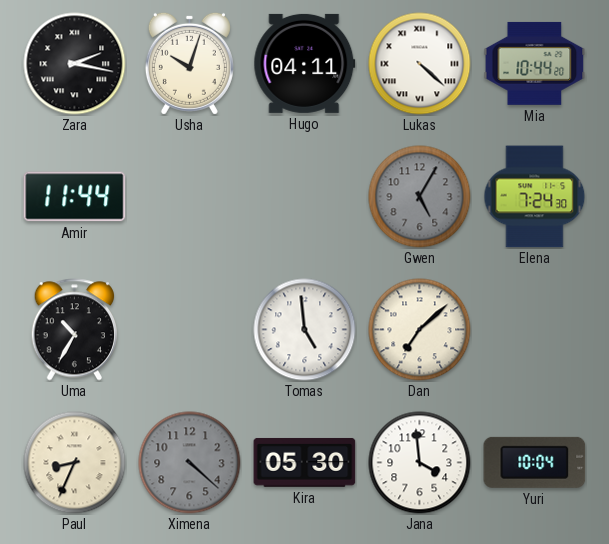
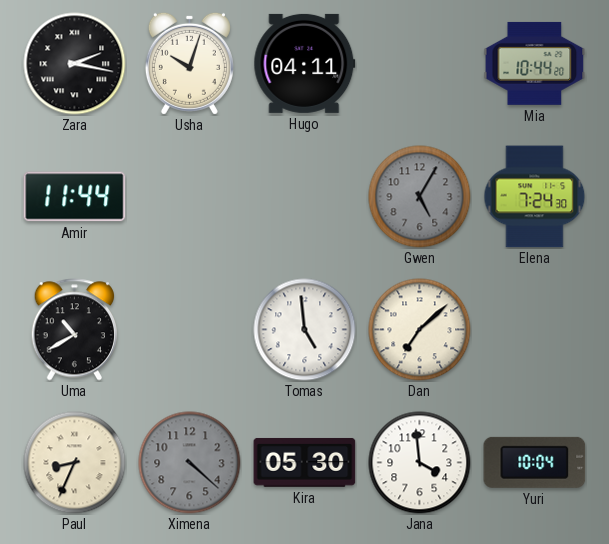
Lukas: 4:22 -> none (420, 64)
Uma: 10:35 -> 10:40 (74, 330)
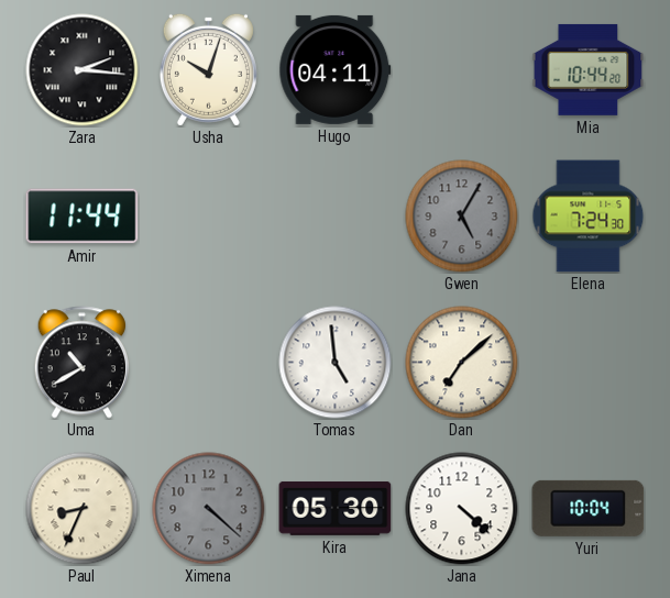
Zara: 2:17 -> 2:16 (83, 70)
Jana: 3:59 -> 4:22 (462, 509)
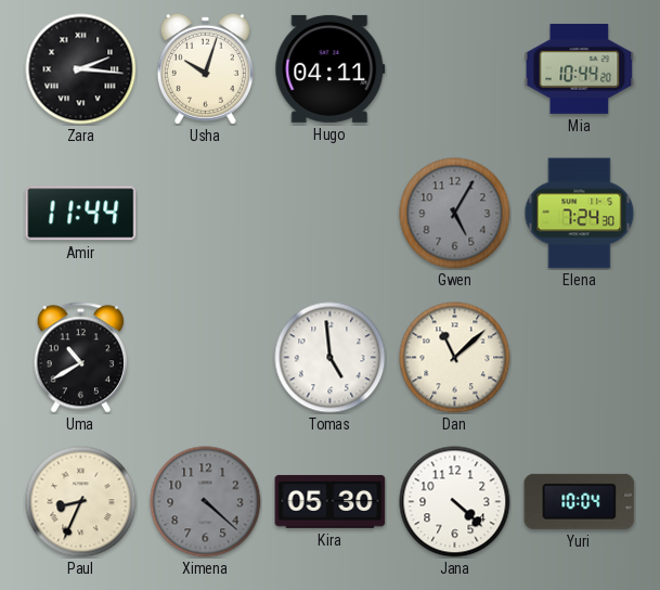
Dan: 7:08 -> 11:08 (455, 358)
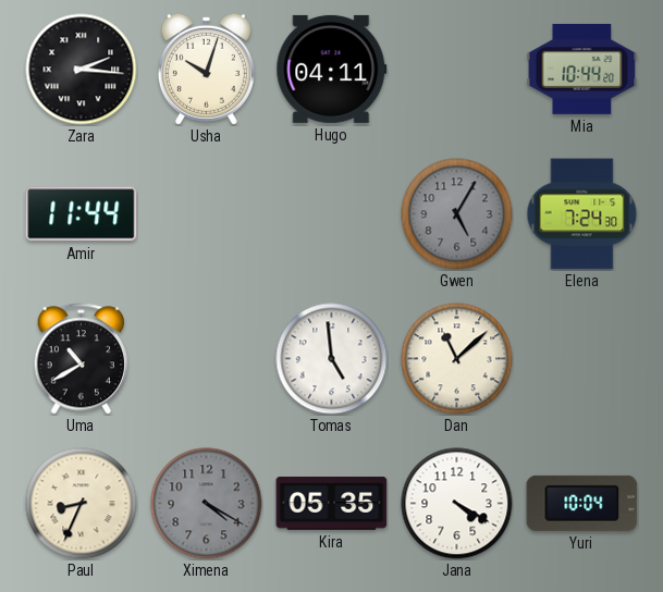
Ximena: 4:22 -> 4:20 (207, 504)
Kira: 05:30 -> 05:35 (332, 504)
Jana: 4:22 -> 4:20 (457, 504)
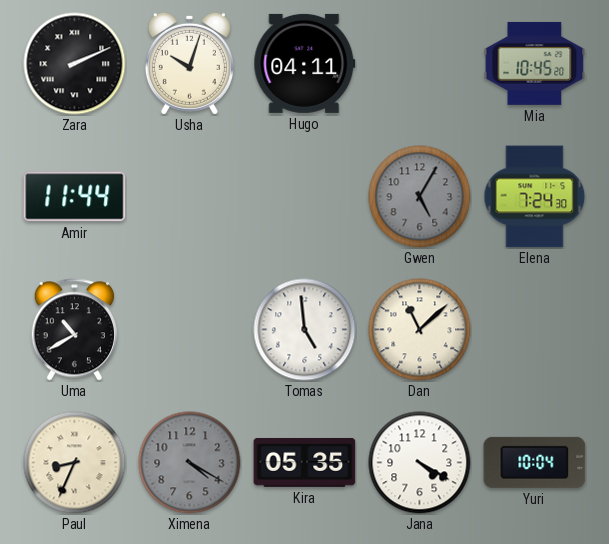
Zara: 2:16 -> 2:11 (75, 64)
Mia: 10:44 -> 10:45 (535, 63)
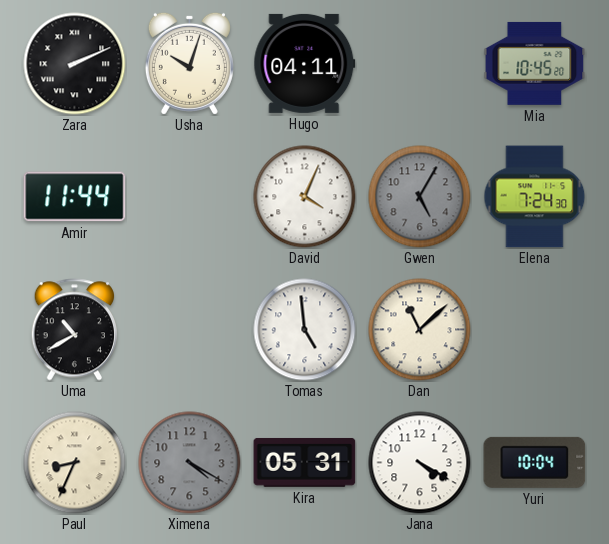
David: none -> 4:04 (305, 197)
Kira: 05:35 -> 05:31 (305, 463)
